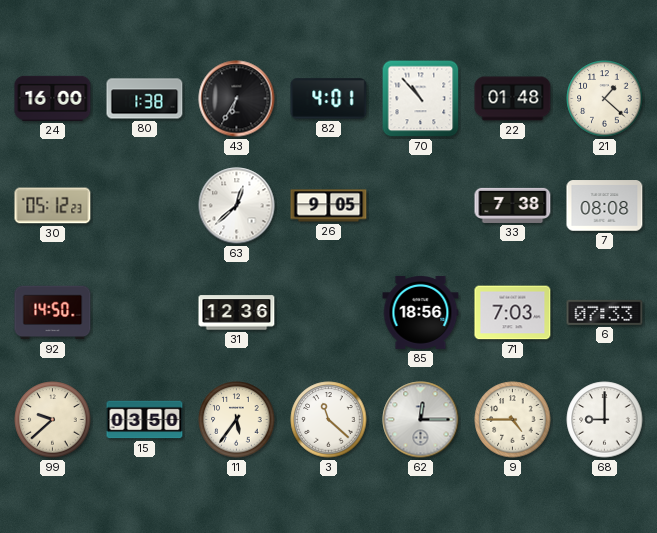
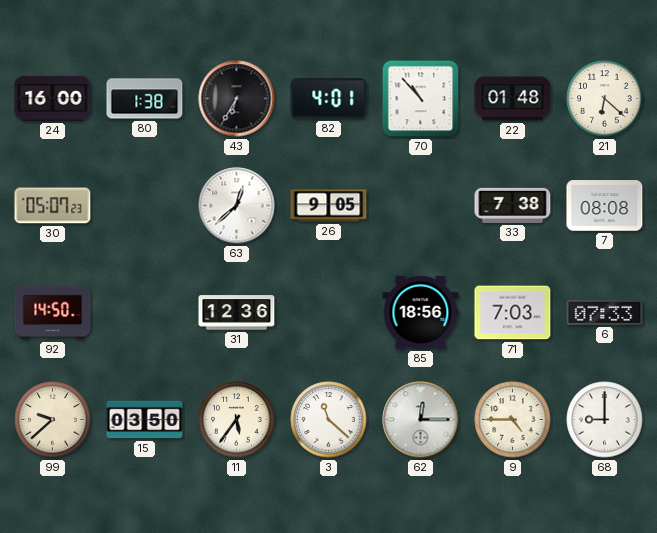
21: 1:22 -> 6:22 (605, 99)
30: 05:12 -> 05:07 (53, 206)
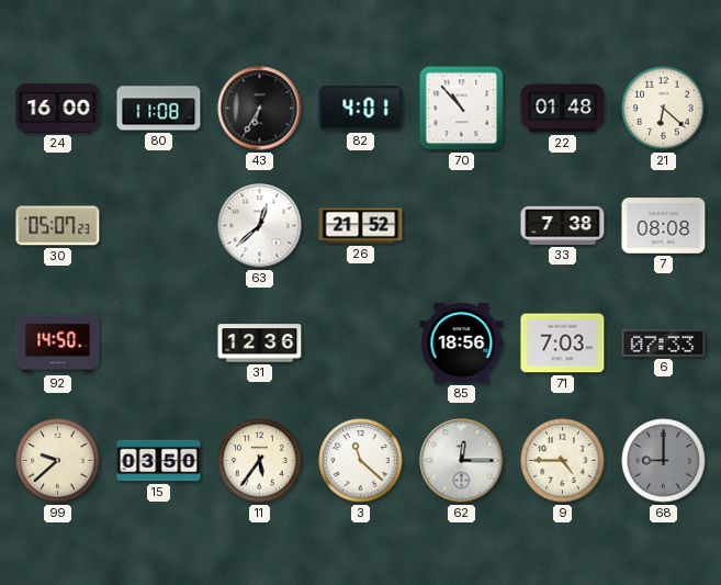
80: 1:38 -> 11:08 (159, 109)
26: 9:05 -> 21:52 (361, 226)
68 dial: white -> grey (664, 461)
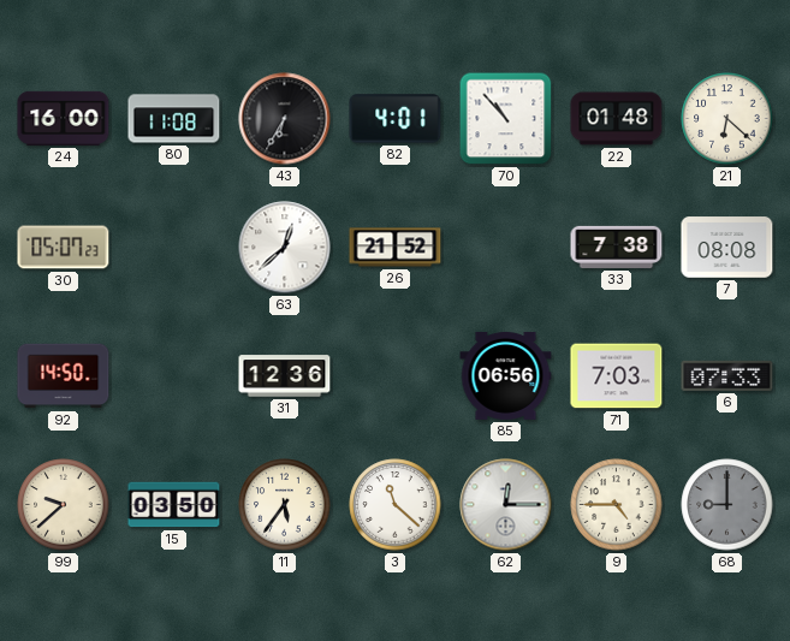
85: 18:56 -> 06:56 (506, 375)
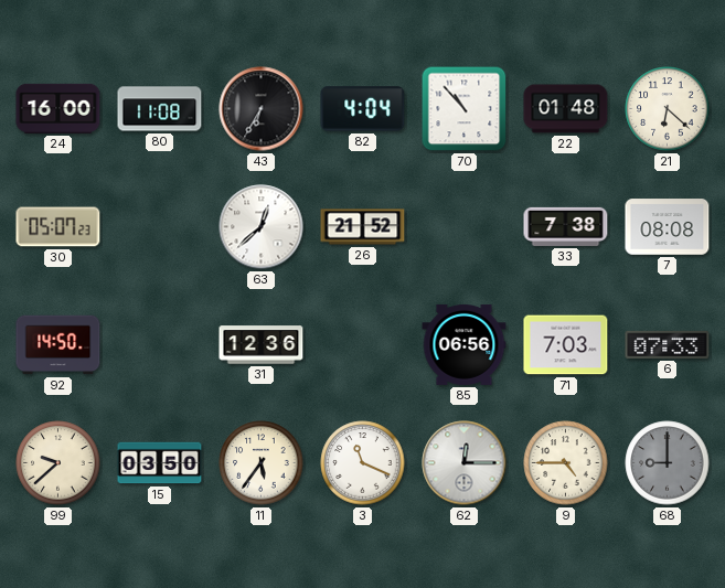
82: 4:01 -> 4:04 (363, 109)
3: 11:22 -> 11:19 (363, 463)
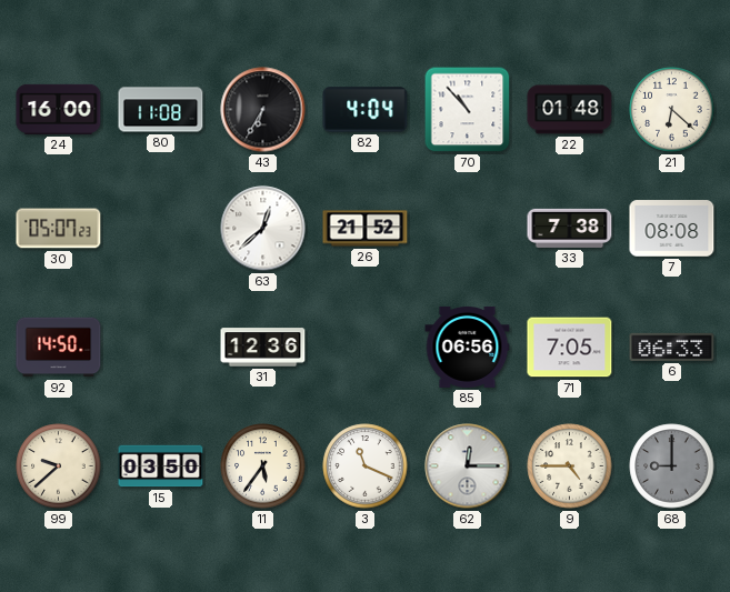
71: 7:03 -> 7:05 (570, 348)
6: 07:33 -> 06:33 (672, 347)
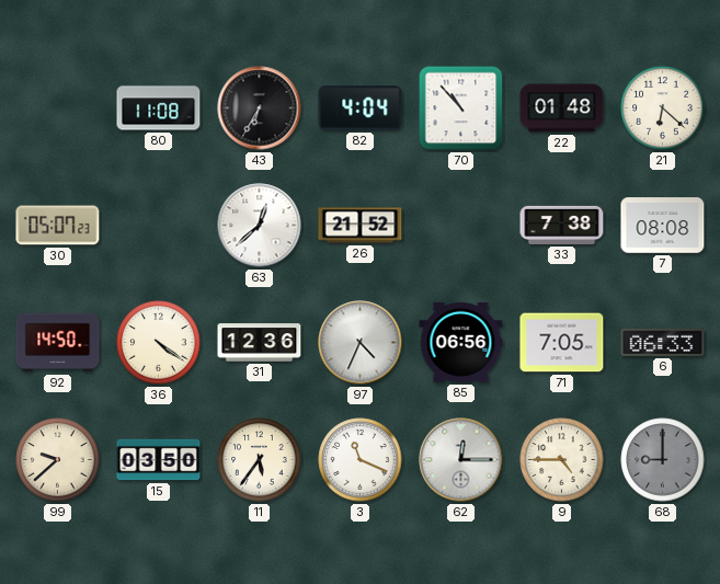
24: 16:00 -> none (59, 109)
36: none -> 4:21 (159, 343)
97: none -> 4:34 (361, 343)
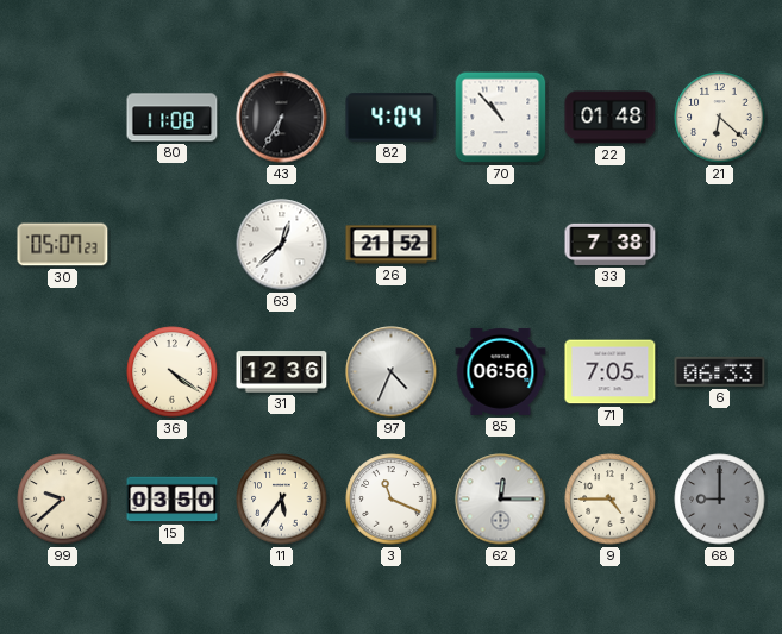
7: 08:08 -> none (663, 226)
92: 14:50 -> none (58, 343)
